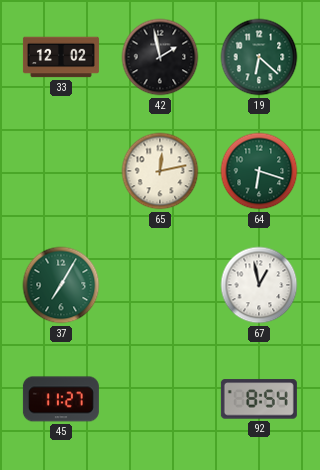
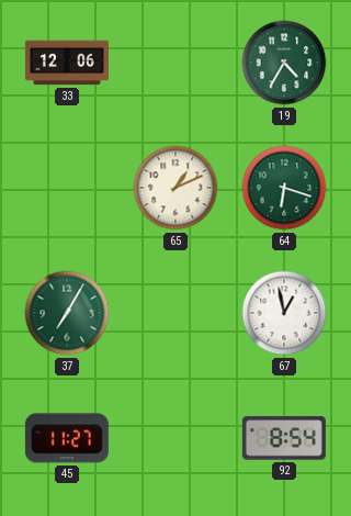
33: 12:02 -> 12:06 (67, 63)
42: 1:58 -> none (160, 57)
19: 6:22 -> 4:35 (284, 63)
65: 12:13 -> 1:11 (175, 188)
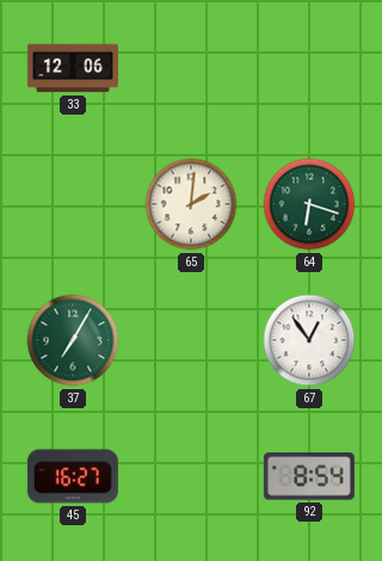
19: 4:35 -> none (284, 63)
65: 1:11 -> 2:01 (191, 204)
67: 12:58 -> 12:54 (309, 340)
45: 11:27 -> 16:27 (73, 476)
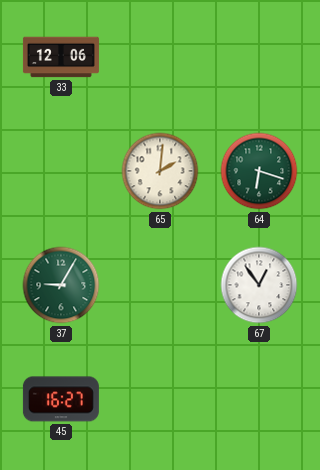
37: 7:05 -> 9:05 (61, 285)
92: 8:54 -> none (309, 476)
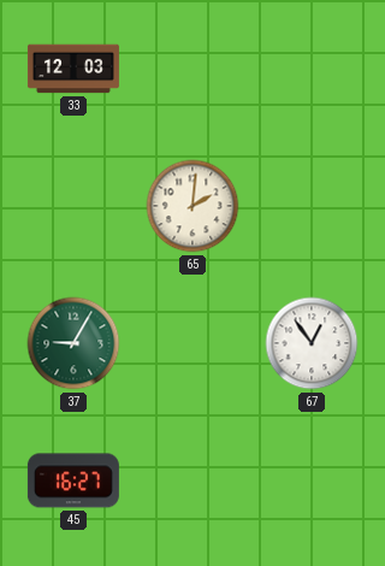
33: 12:06 -> 12:03 (73, 69)
64: 6:18 -> none (259, 171)
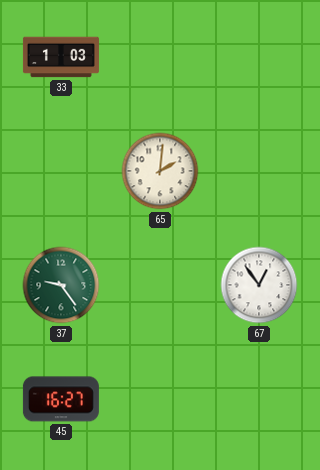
33: 12:03 -> 1:03 (61, 57)
37: 9:05 -> 9:24 (61, 285)
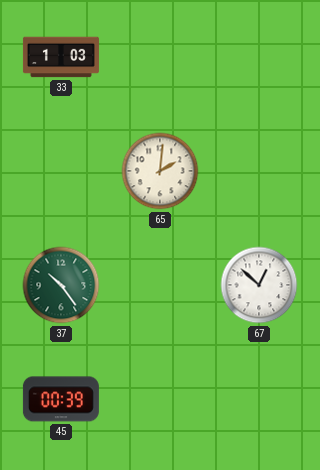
37: 9:24 -> 10:24 (61, 285)
67: 12:54 -> 12:52 (259, 285)
45: 16:27 -> 00:39 (61, 399)
